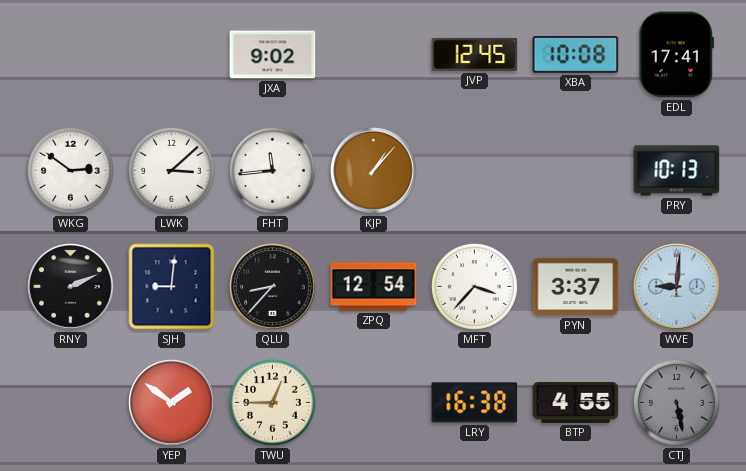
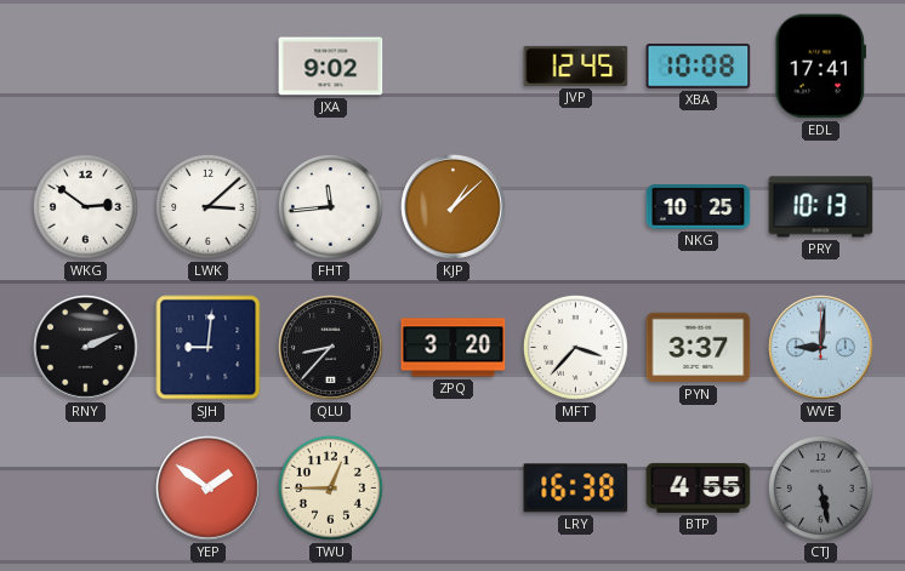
KJP: 1:07 -> 1:08 (454, 207)
NKG: none -> 10:25 (699, 207)
ZPQ: 12:54 -> 3:20 (454, 348)
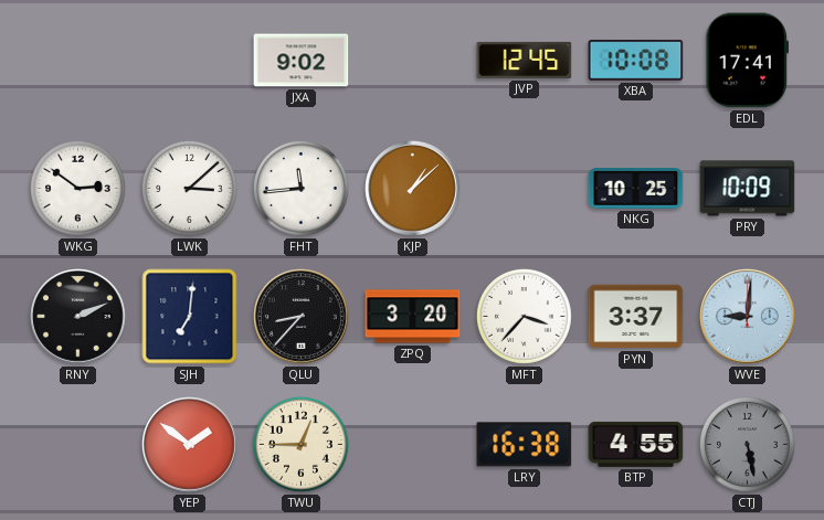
PRY: 10:13 -> 10:09 (748, 189)
SJH: 9:01 -> 7:01 (190, 317)
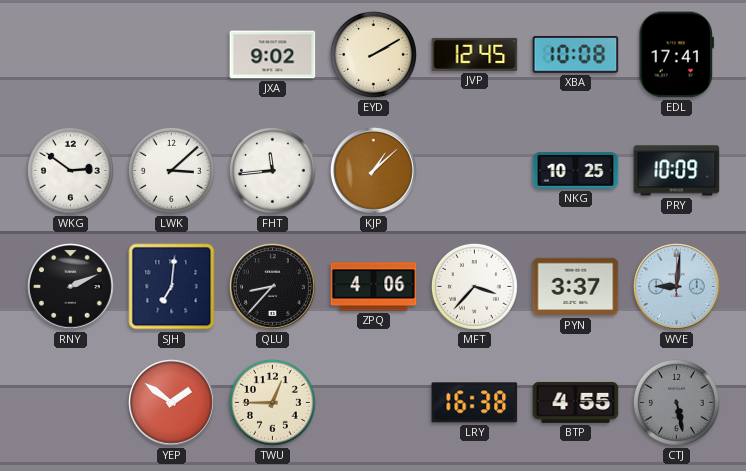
EYD: none -> 2:10 (373, 54)
ZPQ: 3:20 -> 4:06 (374, 287)
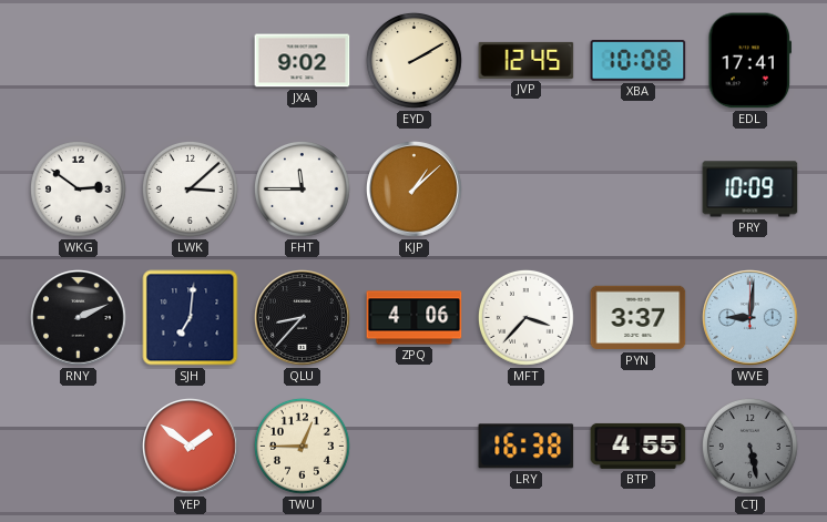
FHT: 11:44 -> 11:45 (302, 188)
NKG: 10:25 -> none (576, 171)
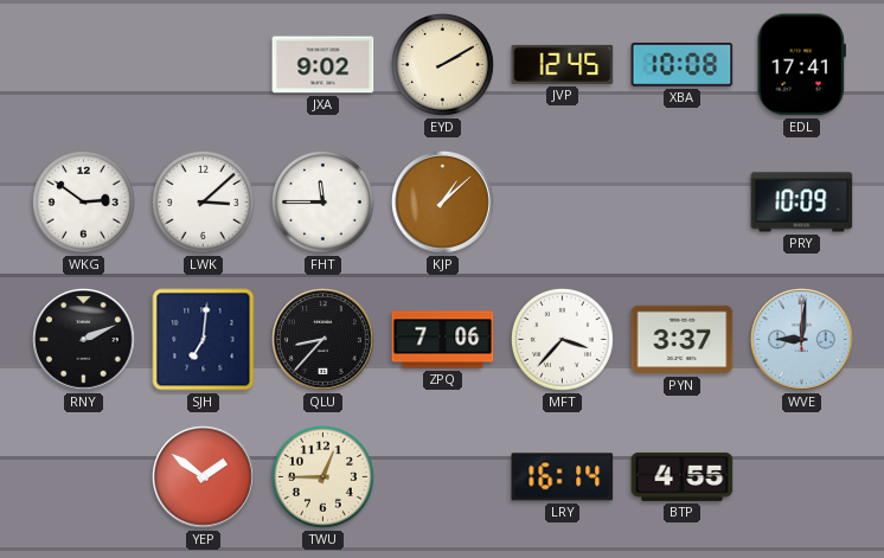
ZPQ: 4:06 -> 7:06 (443, 340)
LRY: 16:38 -> 16:14 (563, 477)
CTJ: 5:28 -> none (749, 446)
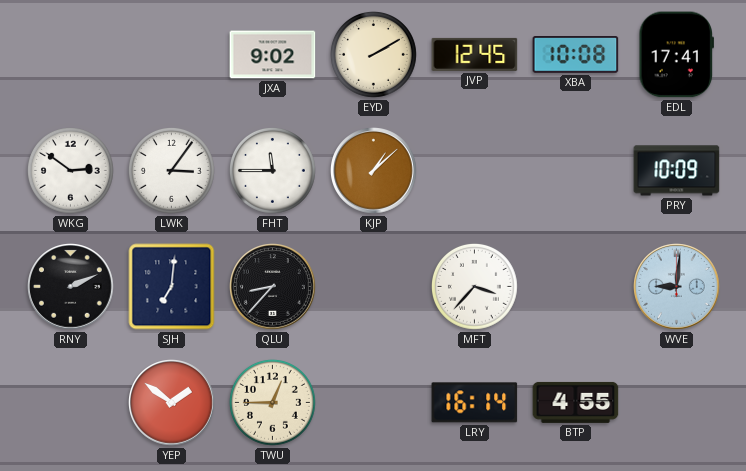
LWK: 3:08 -> 3:06 (171, 170)
ZPQ: 7:06 -> none (443, 340)
PYN: 3:37 -> none (683, 340)
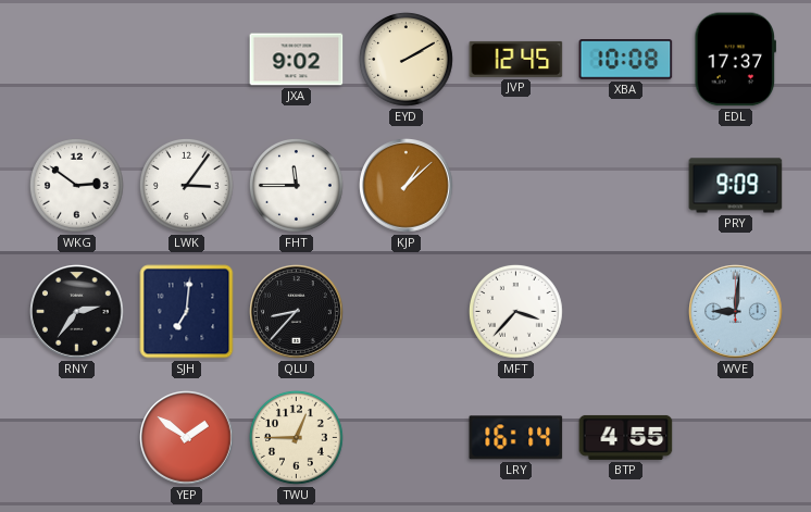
EDL: 17:41 -> 17:37 (735, 60)
PRY: 10:09 -> 9:09 (736, 186)
RNY: 2:11 -> 2:36 (77, 312)
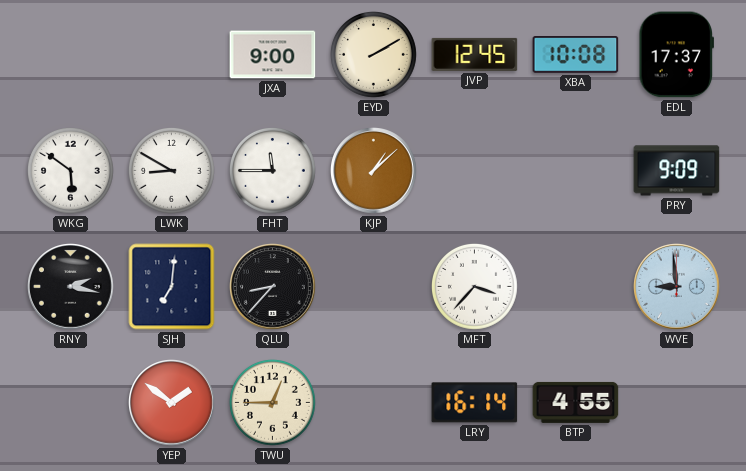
JXA: 9:02 -> 9:00 (273, 55)
WKG: 2:51 -> 5:51 (70, 170)
LWK: 3:06 -> 8:50 (171, 170)
RNY: 2:36 -> 2:17 (71, 287)
WVE: 9:01 -> 8:59 (677, 287)
